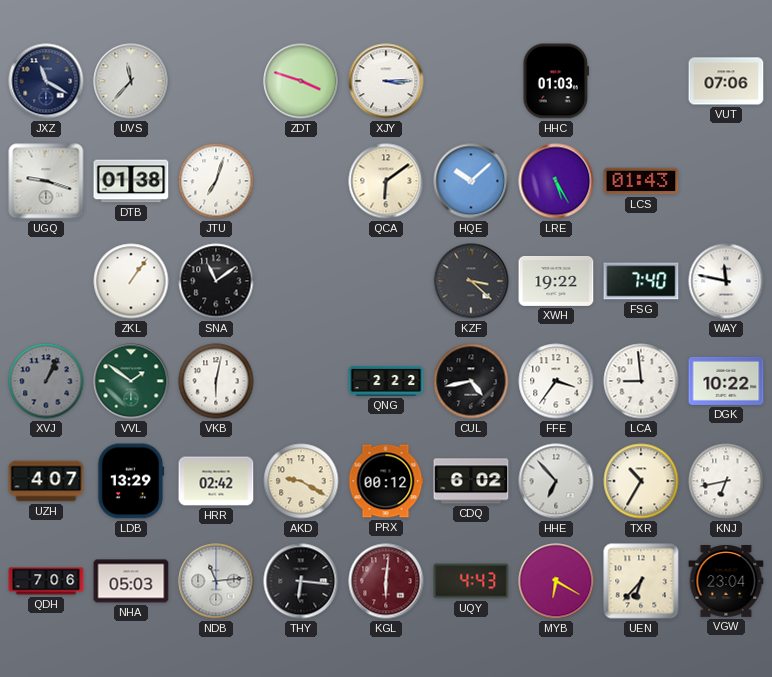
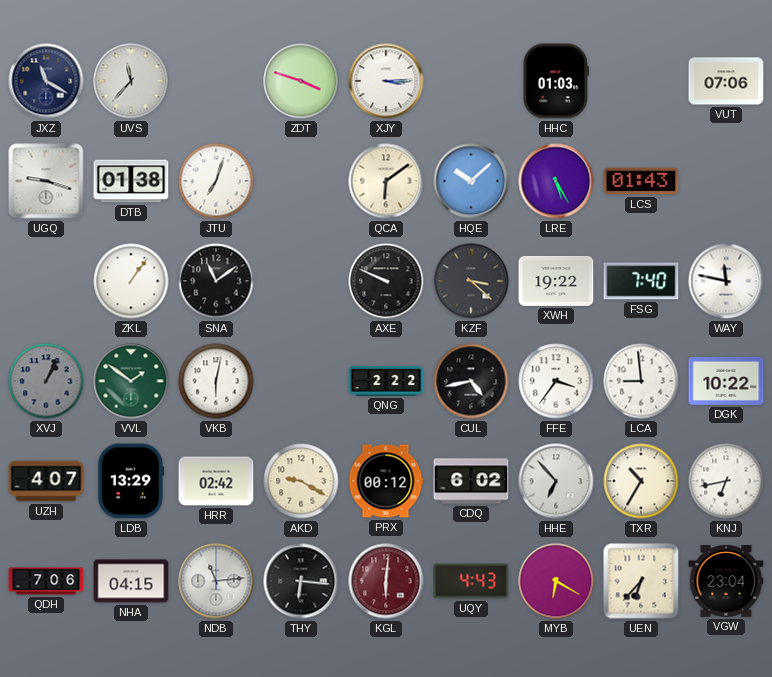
AXE: none -> 9:49 (386, 281)
NHA: 05:03 -> 04:15 (131, 581)
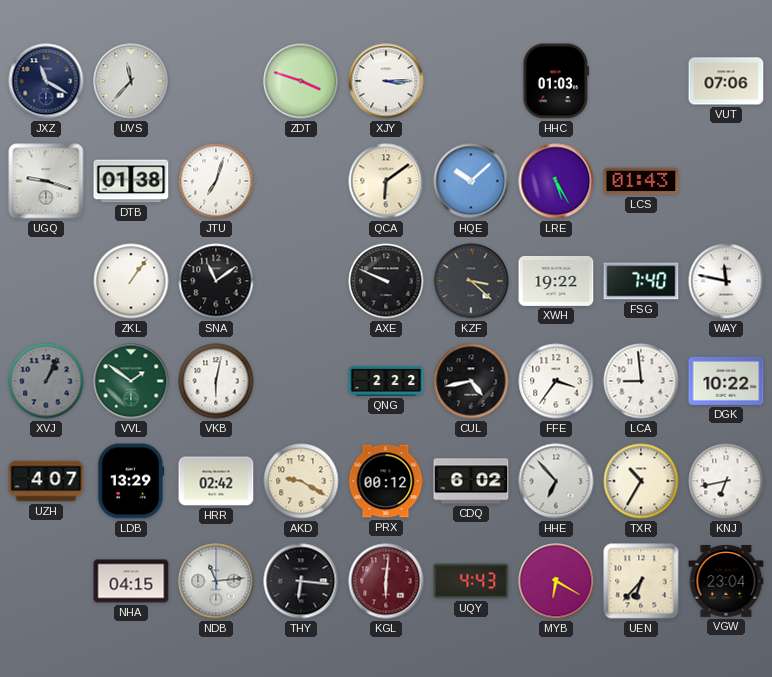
QDH: 7:06 -> none (46, 581)
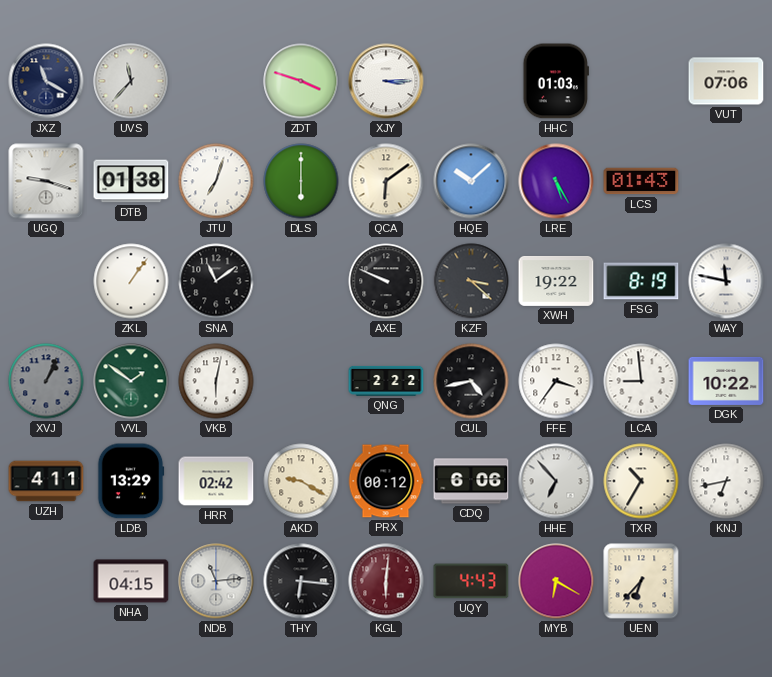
DLS: none -> 6:00 (301, 181)
FSG: 7:40 -> 8:19 (641, 281)
UZH: 4:07 -> 4:11 (46, 481)
CDQ: 6:02 -> 6:06 (471, 481)
VGW: 23:04 -> none (726, 582)
